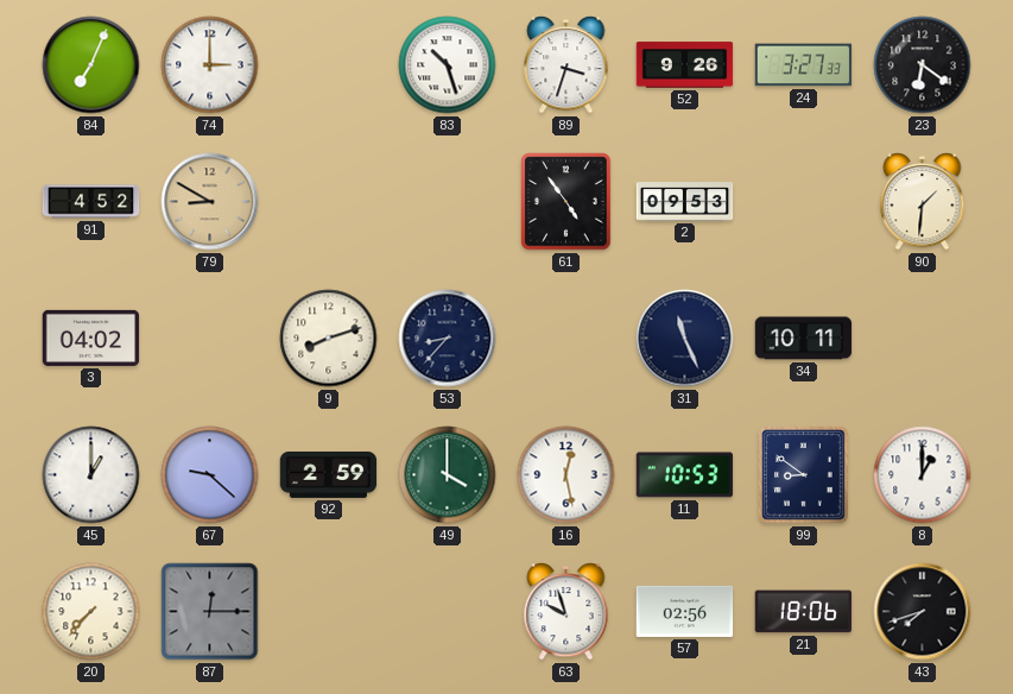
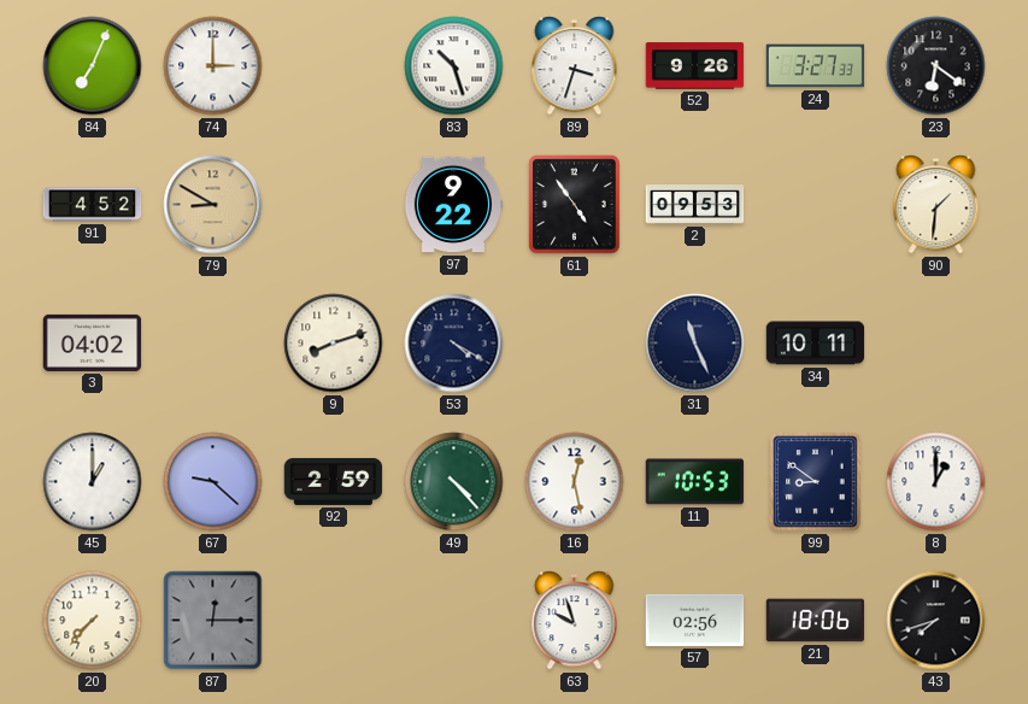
97: none -> 9:22 (453, 205)
53: 8:37 -> 4:20 (454, 344)
49: 4:00 -> 4:23 (454, 482)
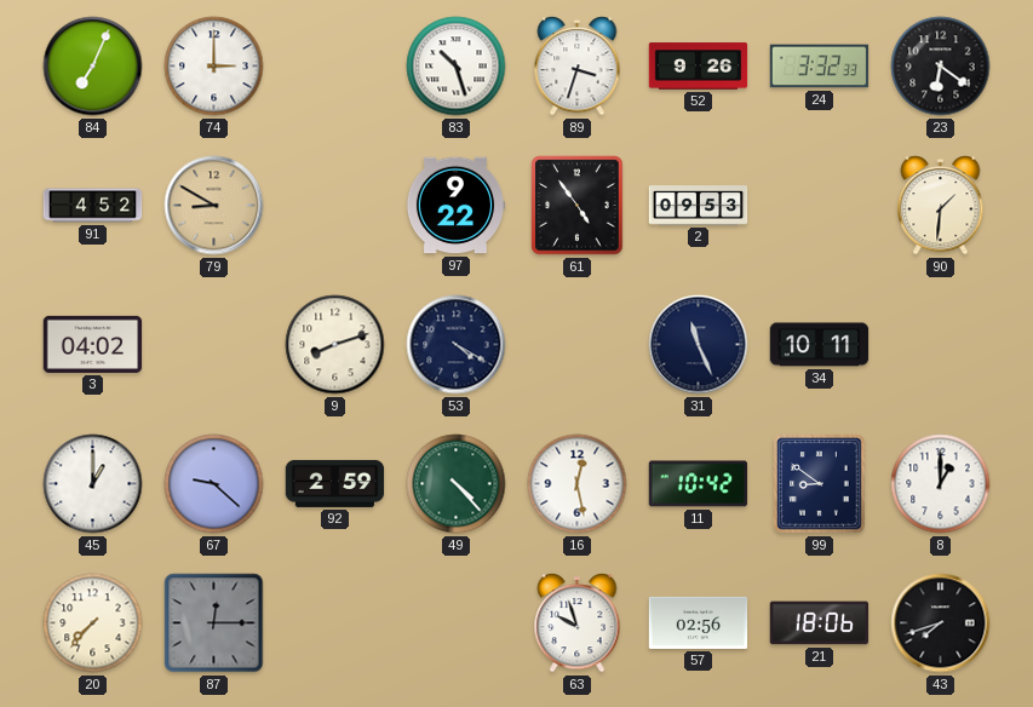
24: 3:27 -> 3:32 (820, 67)
11: 10:53 -> 10:42 (699, 484)
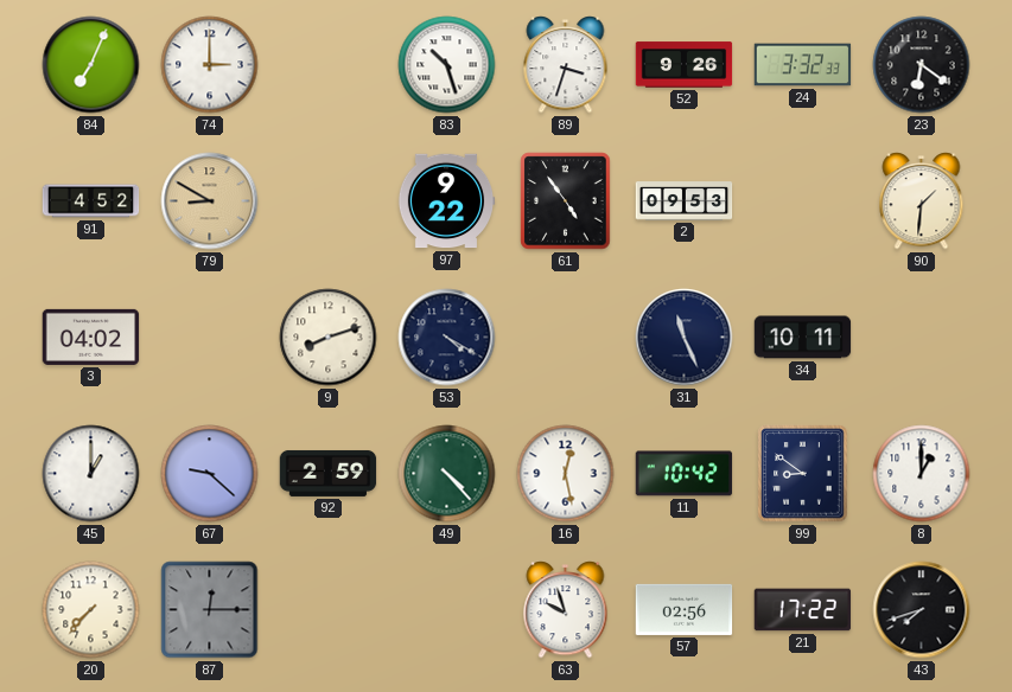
21: 18:06 -> 17:22 (803, 610)
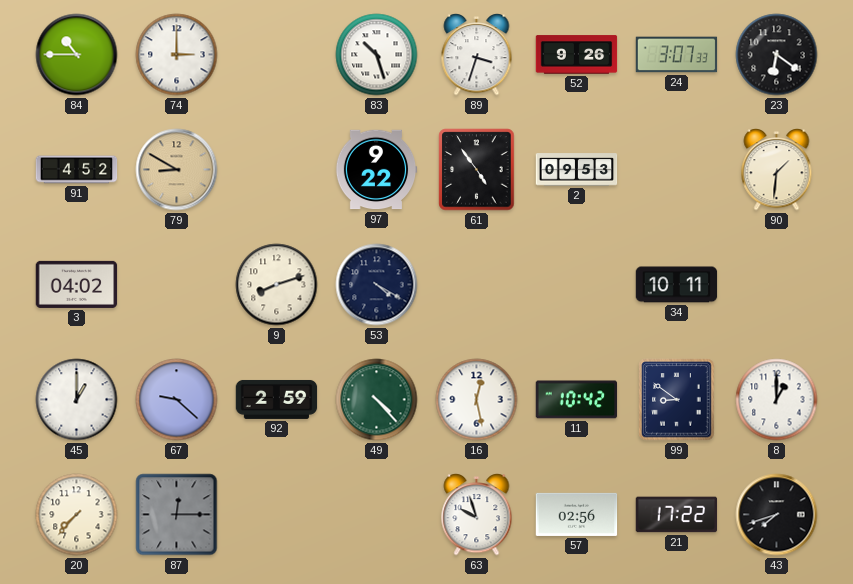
84: 7:04 -> 10:45 (77, 55)
24: 3:32 -> 3:07 (677, 55)
31: 11:26 -> none (685, 338)
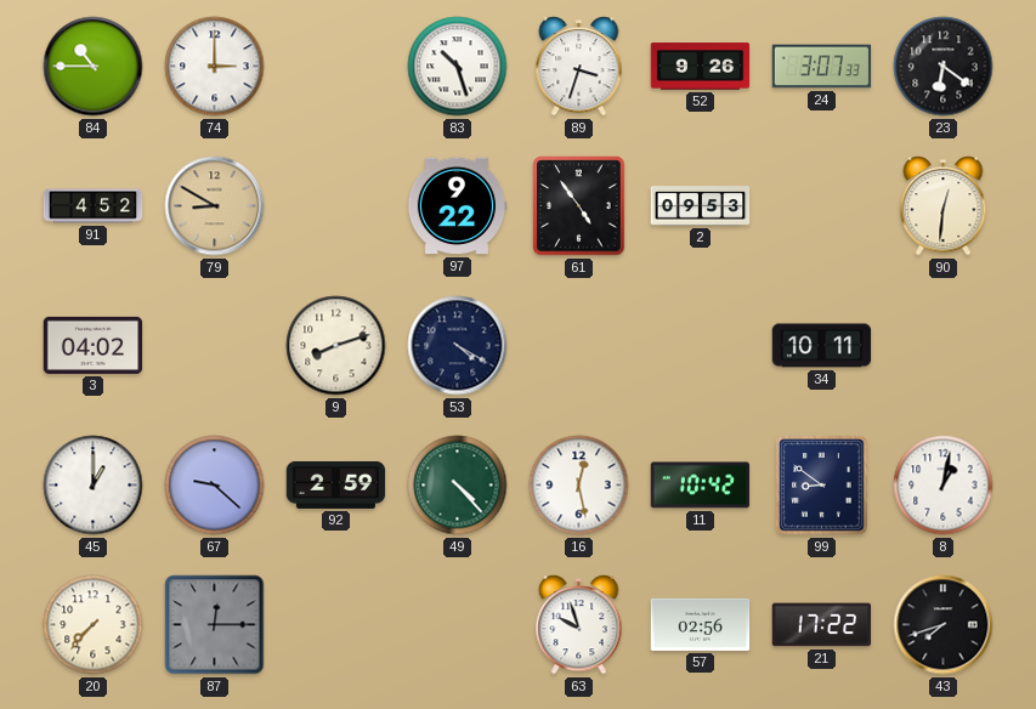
90: 1:31 -> 12:31 (944, 206)
8: 1:00 -> 1:02 (944, 486)
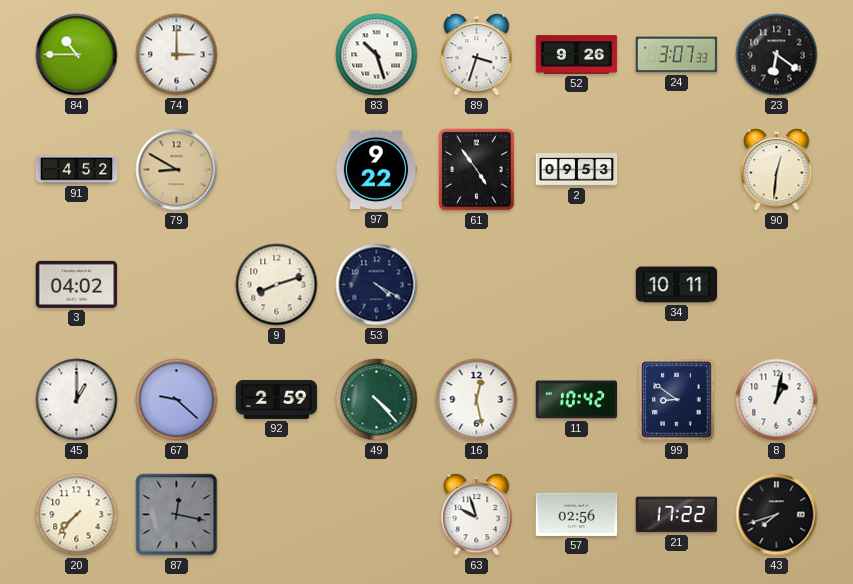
87: 12:15 -> 12:17 (177, 515)
